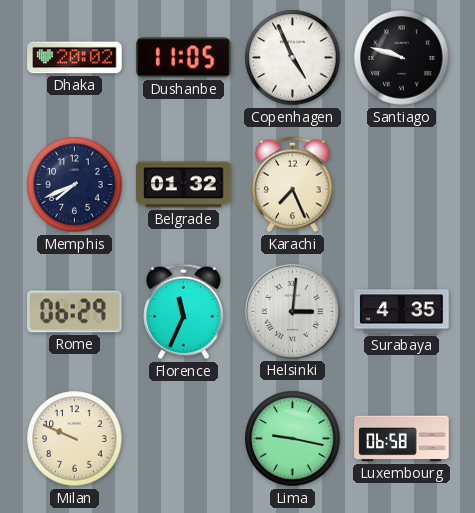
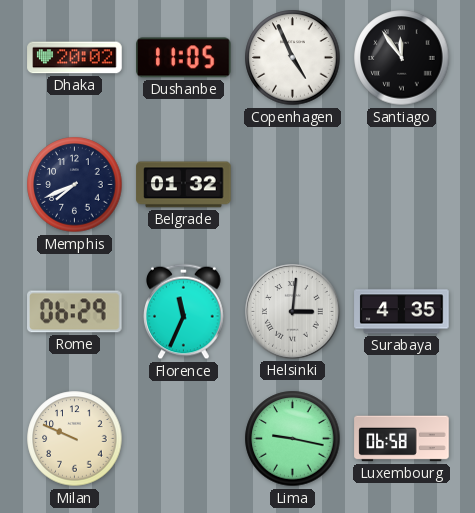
Santiago: 9:48 -> 11:54 (402, 58)
Karachi: 7:26 -> none (293, 185)
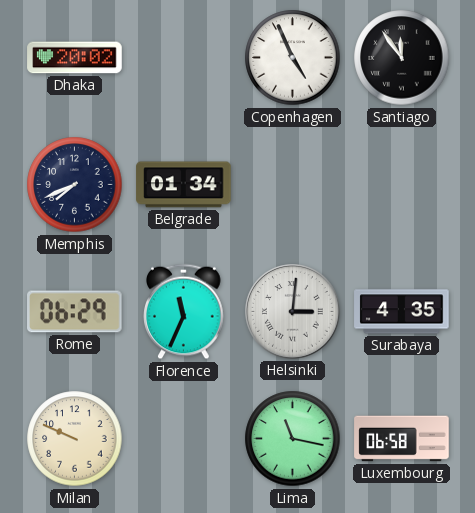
Dushanbe: 11:05 -> none (184, 58)
Belgrade: 01:32 -> 01:34 (184, 185)
Lima: 9:17 -> 11:17 (293, 439)
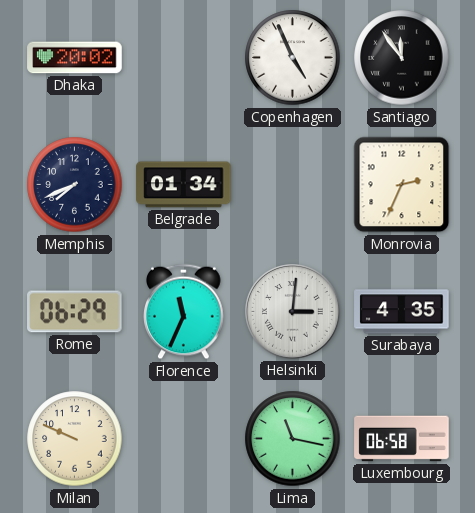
Monrovia: none -> 2:34 (402, 185)
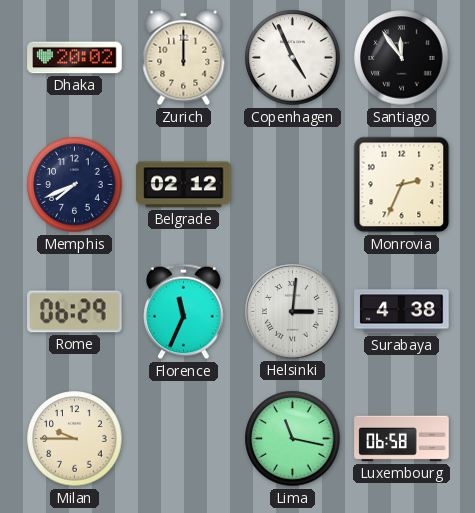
Zurich: none -> 12:00 (184, 58)
Belgrade: 01:34 -> 02:12 (184, 185)
Surabaya: 4:35 -> 4:38 (402, 312)
Milan: 9:49 -> 9:45 (75, 439)
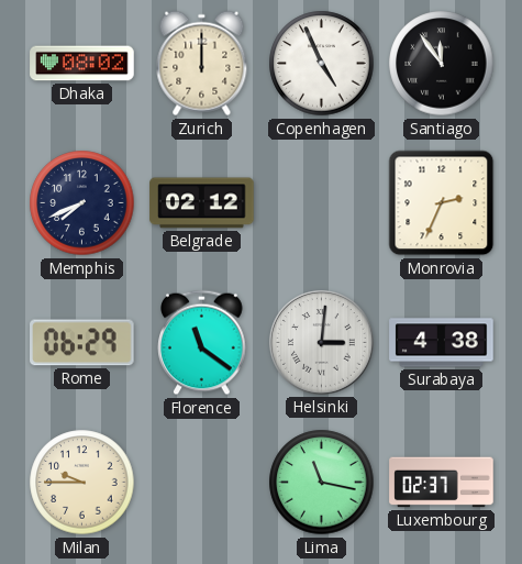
Dhaka: 20:02 -> 08:02 (82, 64)
Florence: 11:34 -> 11:21 (202, 343)
Luxembourg: 06:58 -> 02:37 (442, 483)
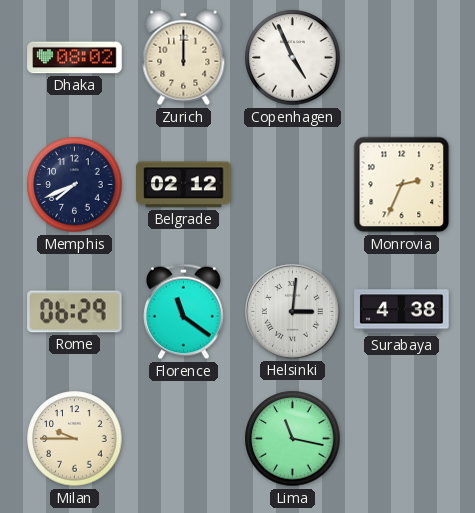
Santiago: 11:54 -> none (442, 64)
Luxembourg: 02:37 -> none (442, 483)
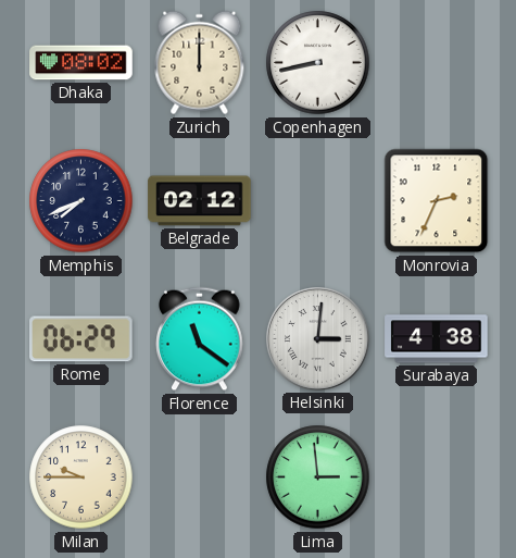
Copenhagen: 4:56 -> 8:43 (318, 63)
Lima: 11:17 -> 2:59 (318, 478)
